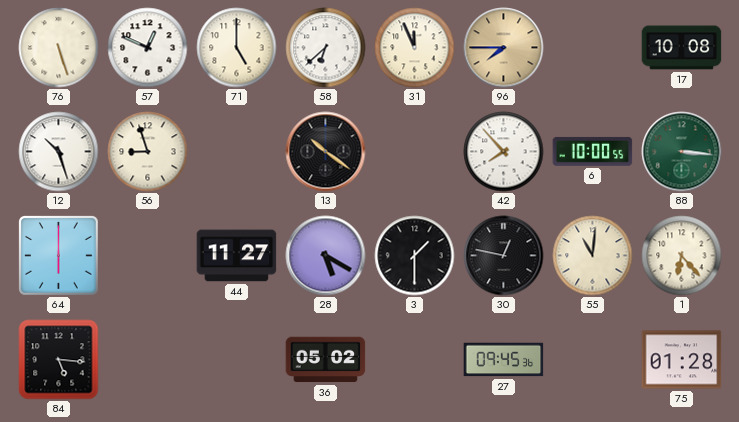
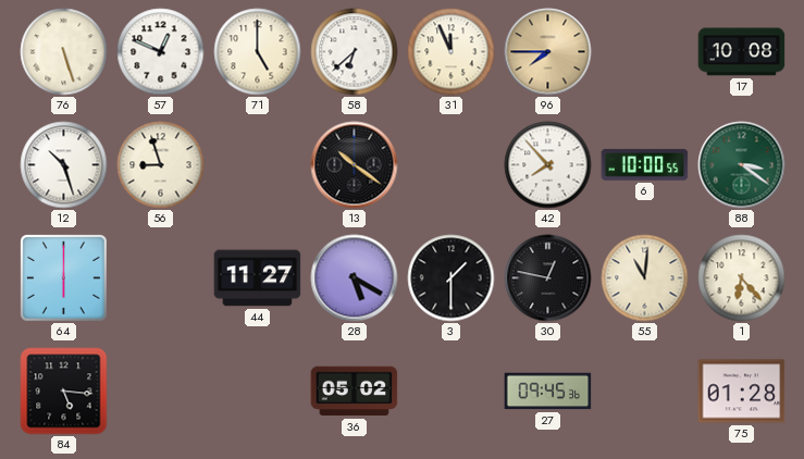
88: 3:16 -> 3:21 (742, 165)
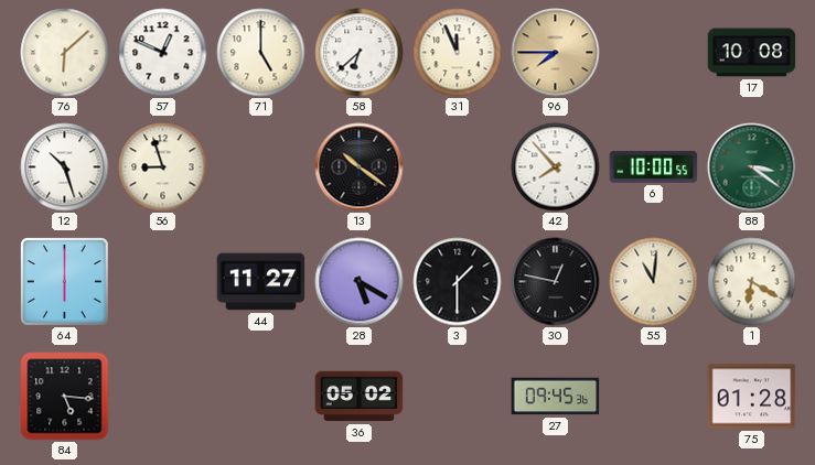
76: 5:27 -> 6:08 (65, 53)
1: 6:23 -> 6:20 (752, 282)
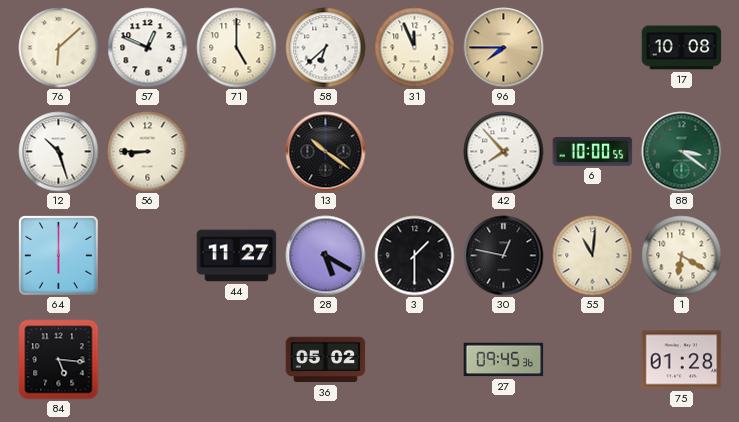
56: 8:57 -> 8:45 (148, 152)
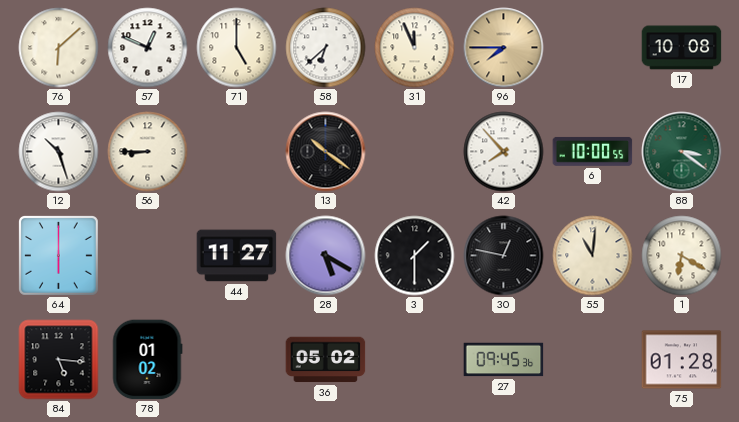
78: none -> 01:02 (147, 360)
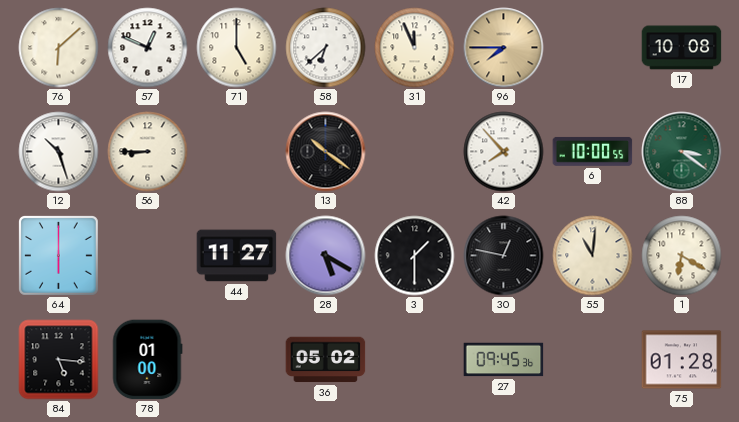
78: 01:02 -> 01:00 (147, 360)
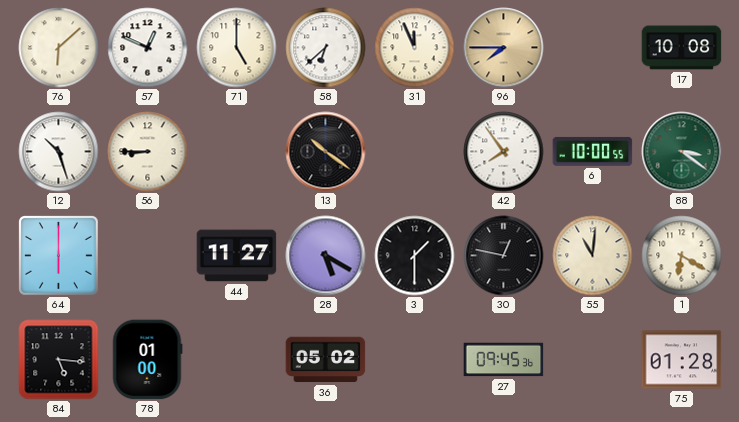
42: 7:53 -> 7:54 (504, 152)
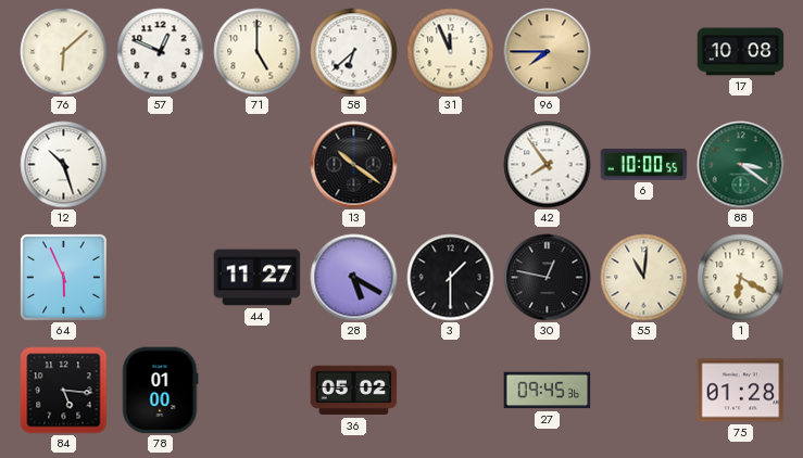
56: 8:45 -> none (148, 152)
64: 6:00 -> 5:56 (64, 278)
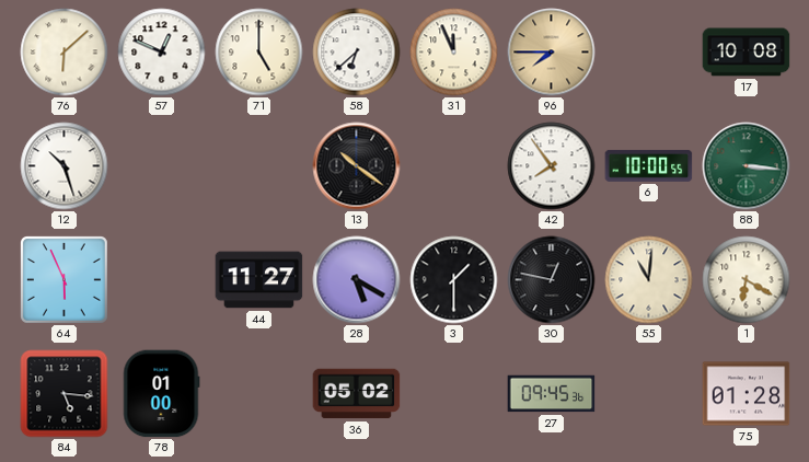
88: 3:21 -> 3:16 (747, 166)
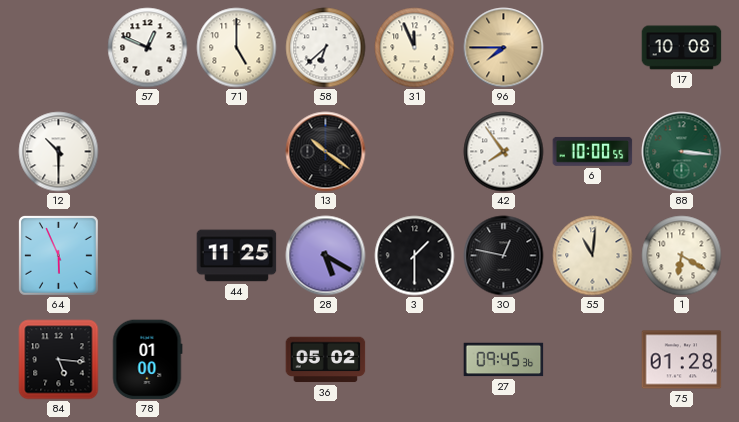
76: 6:08 -> none (65, 53)
12: 10:27 -> 10:30 (59, 152)
44: 11:27 -> 11:25 (237, 256)
